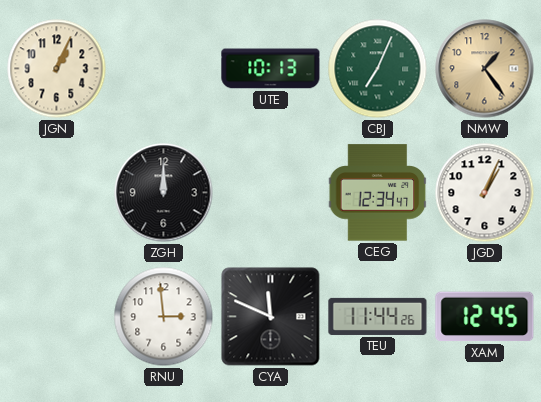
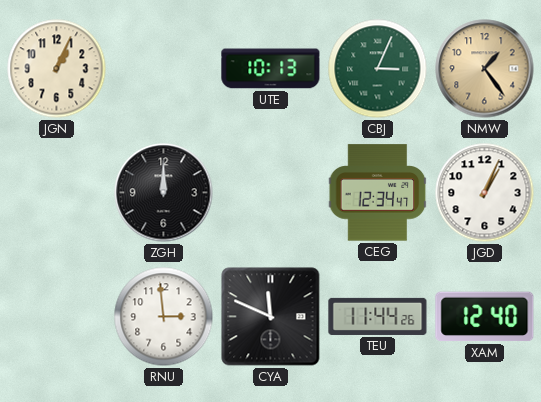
CBJ: 7:04 -> 3:04 (378, 69)
XAM: 12:45 -> 12:40 (485, 317)
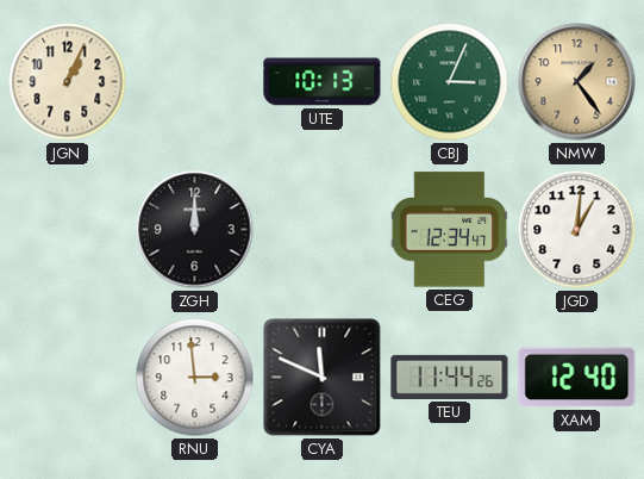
JGD: 1:04 -> 1:01 (577, 230)
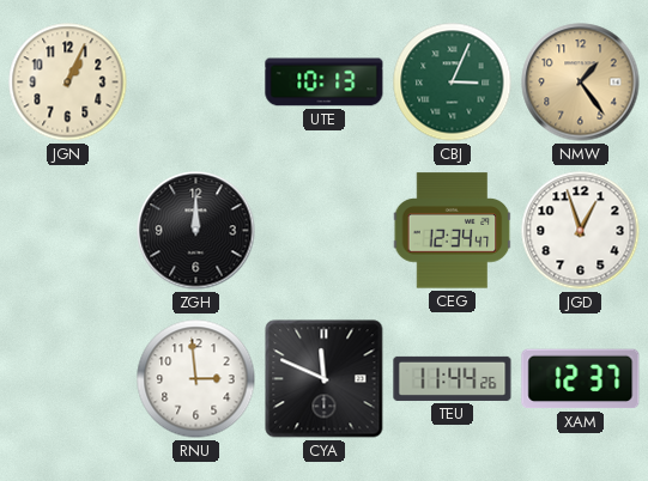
JGD: 1:01 -> 12:57 (581, 231)
XAM: 12:40 -> 12:37 (581, 379)
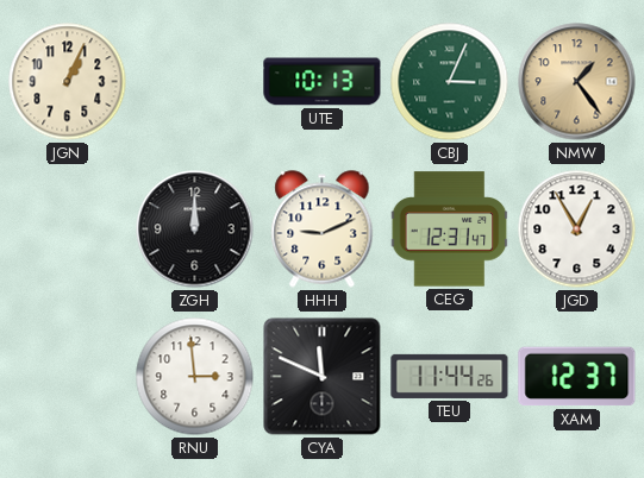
HHH: none -> 9:11 (323, 229)
CEG: 12:34 -> 12:31 (450, 229)
JGD: 12:57 -> 12:55 (577, 229)
